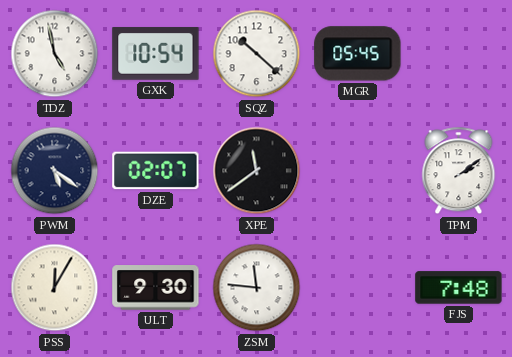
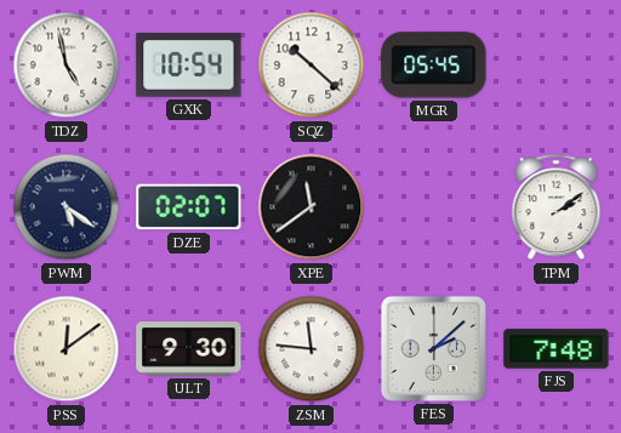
PSS: 12:05 -> 12:09 (67, 349)
FES: none -> 2:08 (433, 348)
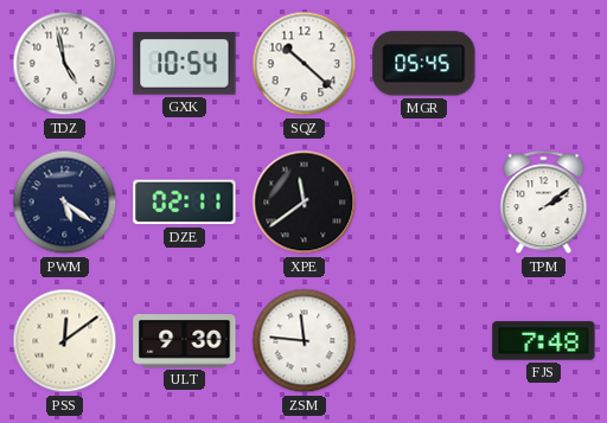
DZE: 02:07 -> 02:11 (185, 203)
FES: 2:08 -> none (433, 348)
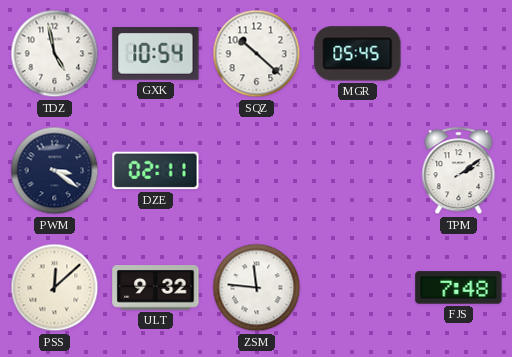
PWM: 5:21 -> 3:21 (55, 171)
XPE: 11:39 -> none (305, 203)
PSS: 12:09 -> 12:08 (55, 288)
ULT: 9:30 -> 9:32 (156, 288)
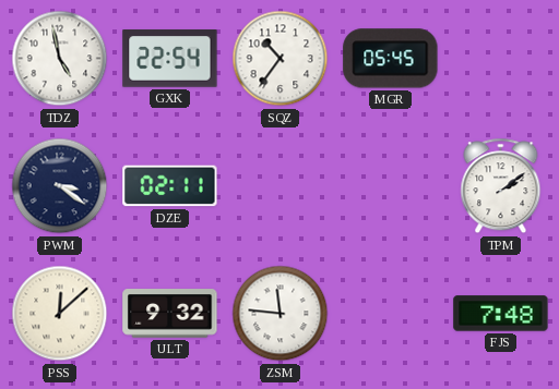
GXK: 10:54 -> 22:54 (170, 59)
SQZ: 10:22 -> 10:36 (281, 59)
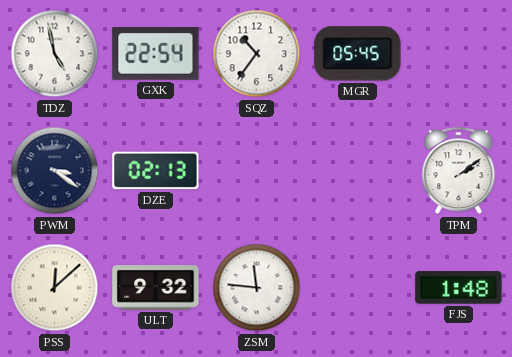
DZE: 02:11 -> 02:13 (156, 171)
FJS: 7:48 -> 1:48 (459, 288)
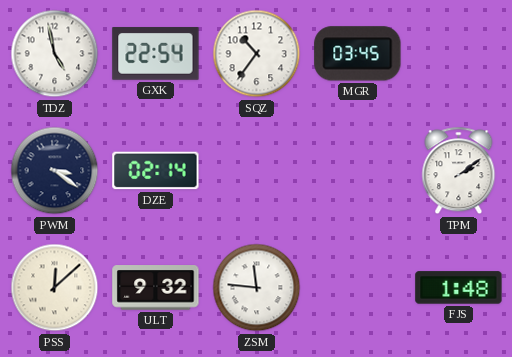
MGR: 05:45 -> 03:45 (358, 54)
DZE: 02:13 -> 02:14 (156, 171)
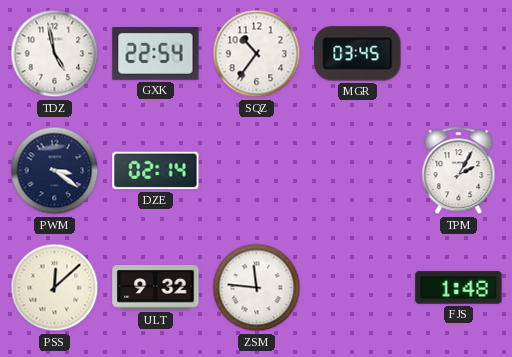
TPM: 2:09 -> 2:05 (459, 171)
